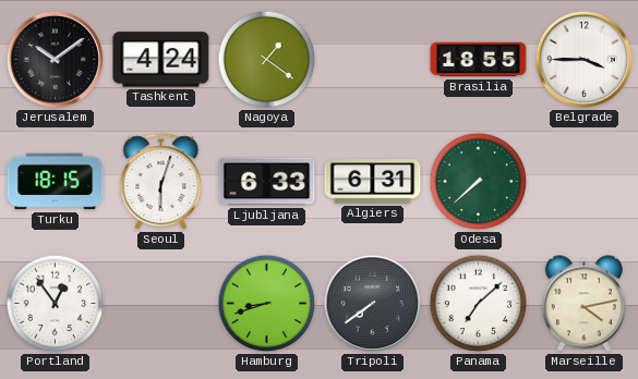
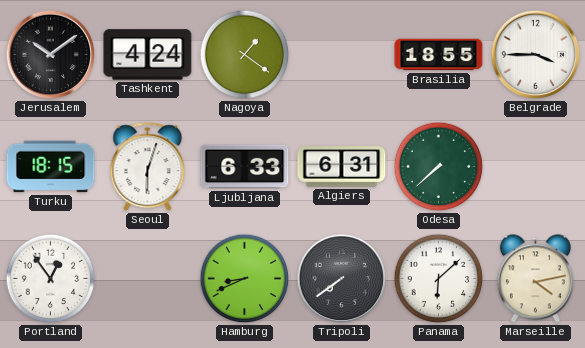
Hamburg: 8:42 -> 8:41 (245, 279)
Panama: 7:08 -> 6:08 (439, 279)
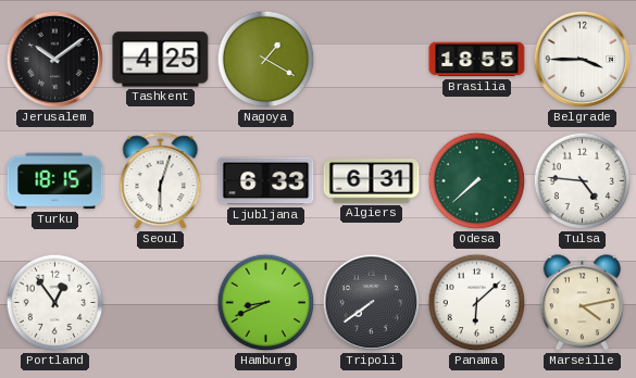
Tashkent: 4:24 -> 4:25 (161, 60)
Nagoya: 1:21 -> 1:20 (266, 60)
Tulsa: none -> 4:46 (583, 181)
